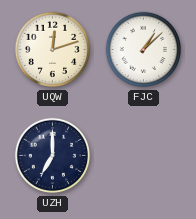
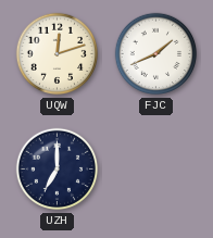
FJC: 1:08 -> 1:41 (156, 54)
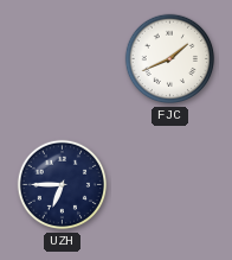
UQW: 12:12 -> none (58, 54)
UZH: 7:00 -> 6:45 (63, 185)
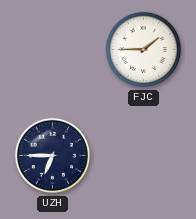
FJC: 1:41 -> 1:45 (144, 50)
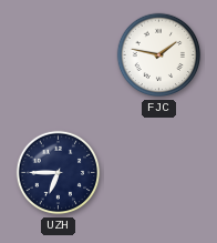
FJC: 1:45 -> 1:47 (159, 55)
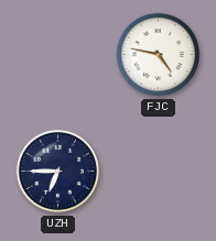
FJC: 1:47 -> 4:47 (159, 55)
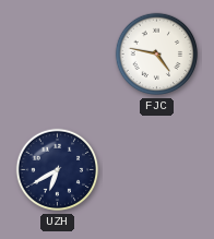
UZH: 6:45 -> 6:40 (58, 170)
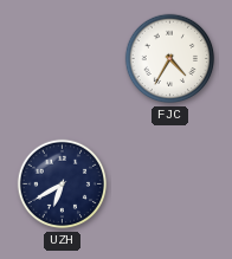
FJC: 4:47 -> 4:35 (170, 59)
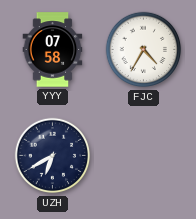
YYY: none -> 07:58 (53, 50)
